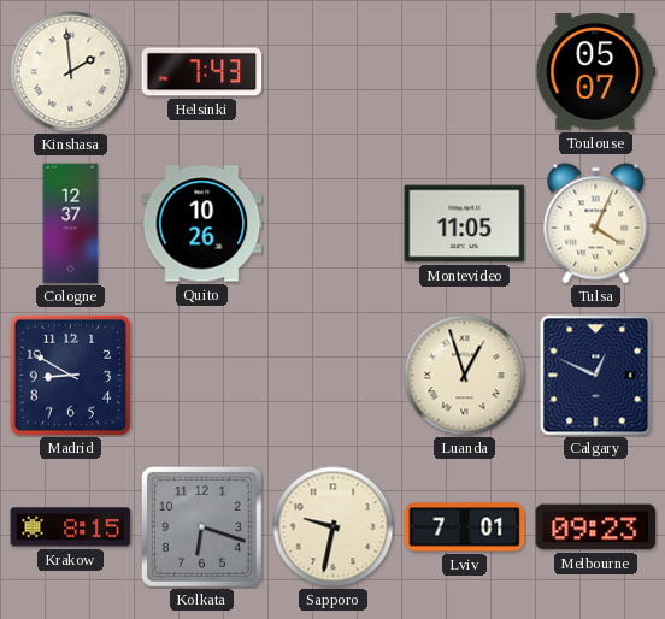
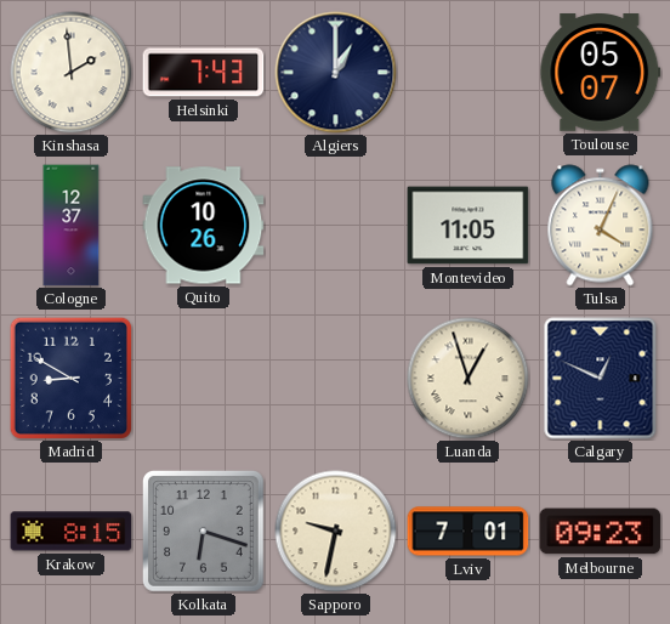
Algiers: none -> 1:00 (336, 73)
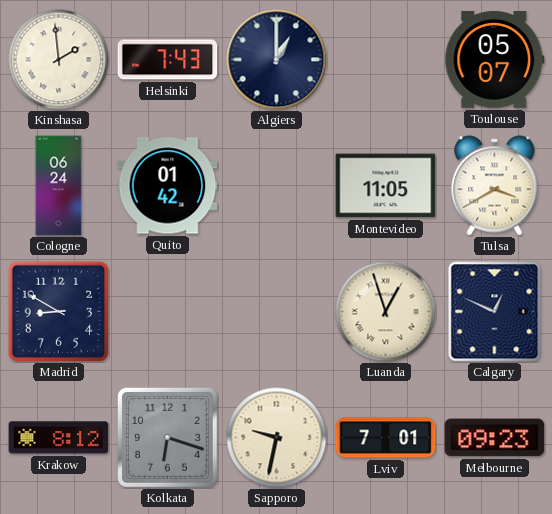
Cologne: 12:37 -> 06:24 (59, 186)
Quito: 10:26 -> 01:42 (168, 186)
Tulsa: 4:04 -> 3:40 (495, 186)
Krakow: 8:15 -> 8:12 (59, 438)
